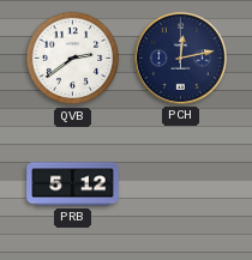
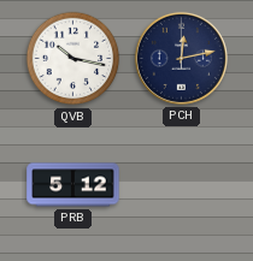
QVB: 2:39 -> 10:17 (73, 59)
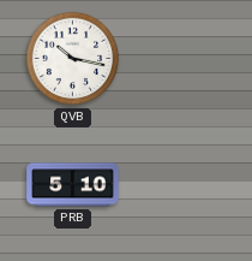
PCH: 12:13 -> none (181, 58)
PRB: 5:12 -> 5:10 (73, 185)
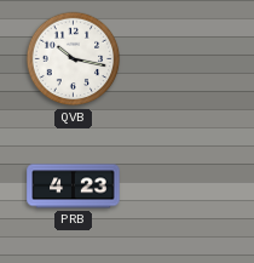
PRB: 5:10 -> 4:23 (74, 187)
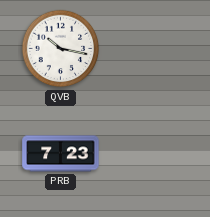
PRB: 4:23 -> 7:23 (61, 154)
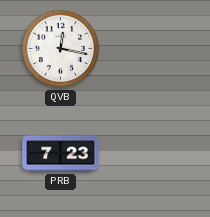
QVB: 10:17 -> 12:17 (61, 49)
